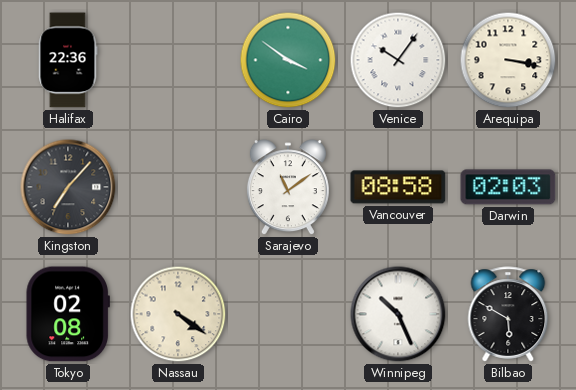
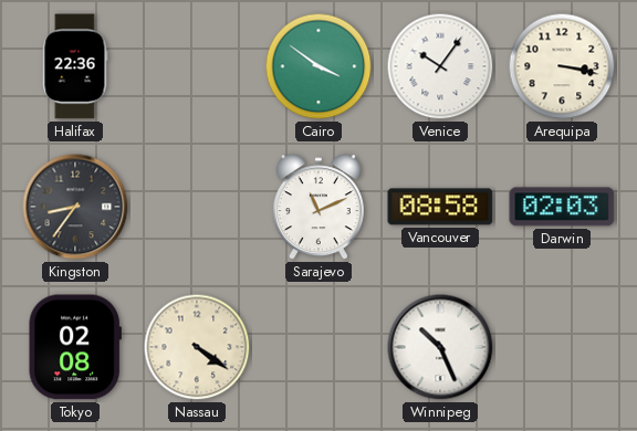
Kingston: 7:07 -> 8:36 (75, 207)
Sarajevo: 11:09 -> 11:11 (318, 208)
Bilbao: 5:50 -> none (508, 314)
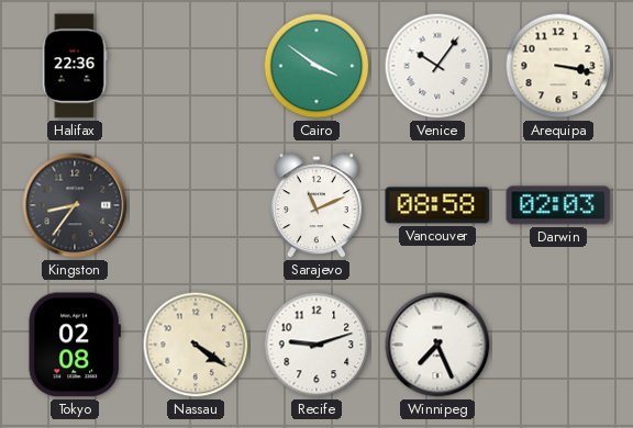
Recife: none -> 9:12 (316, 345)
Winnipeg: 10:26 -> 7:26 (437, 345)
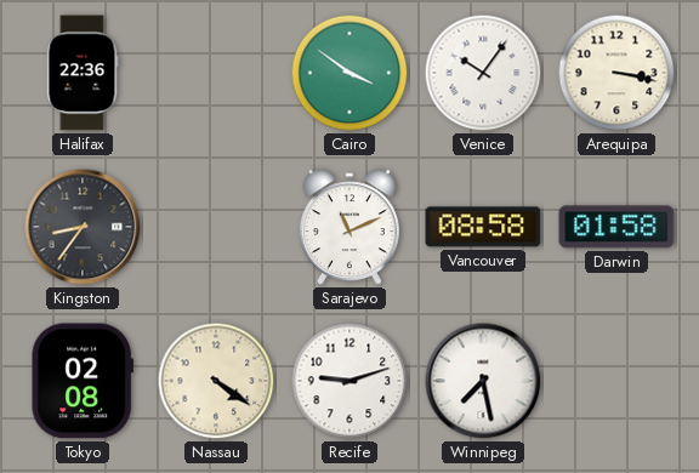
Darwin: 02:03 -> 01:58 (616, 227)
Winnipeg: 7:26 -> 7:28 (483, 381)
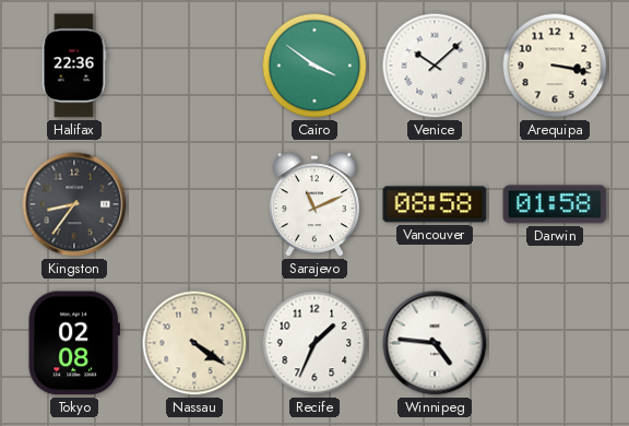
Venice: 10:06 -> 10:08 (435, 66)
Recife: 9:12 -> 1:34 (314, 343)
Winnipeg: 7:28 -> 4:46 (435, 343)
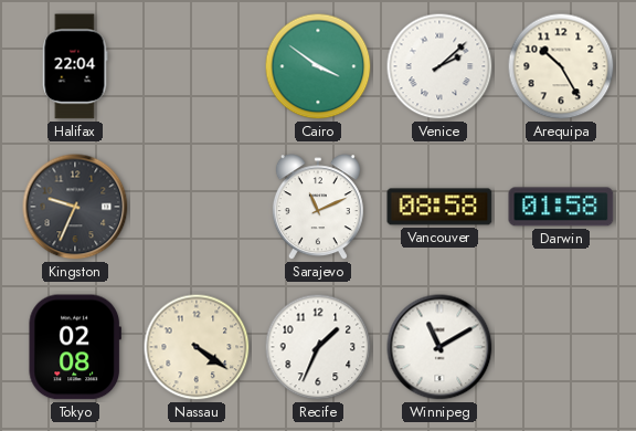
Halifax: 22:36 -> 22:04 (75, 66)
Venice: 10:08 -> 2:08 (439, 66)
Arequipa: 3:17 -> 10:25 (561, 66)
Kingston: 8:36 -> 9:34 (75, 207)
Winnipeg: 4:46 -> 11:10 (439, 347)
